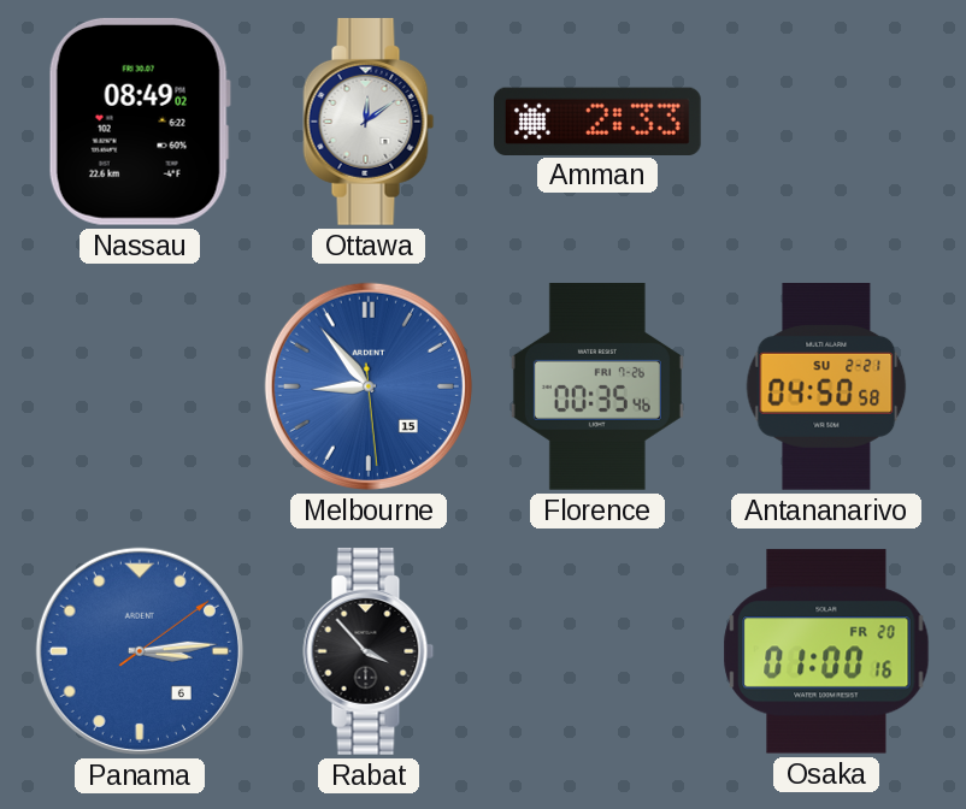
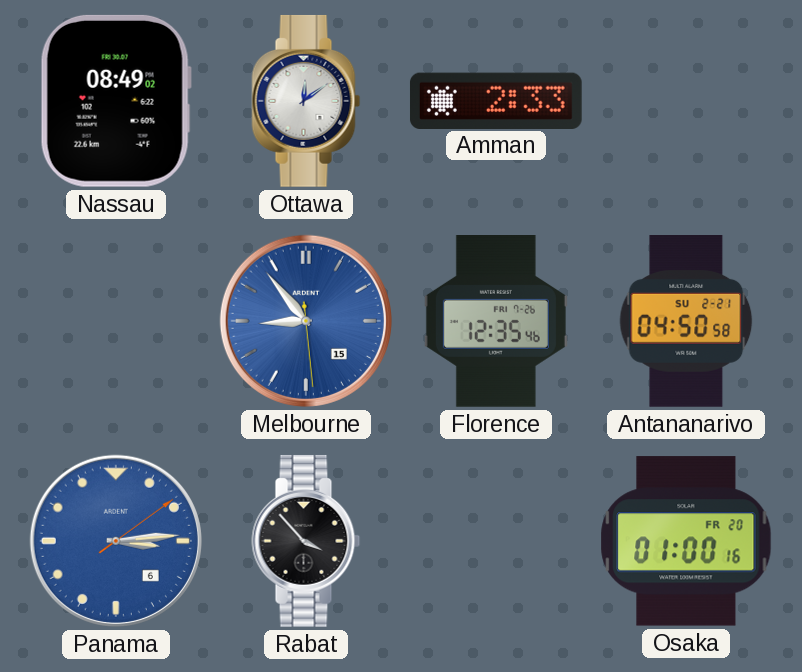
Florence: 00:35 -> 12:35 (496, 322)
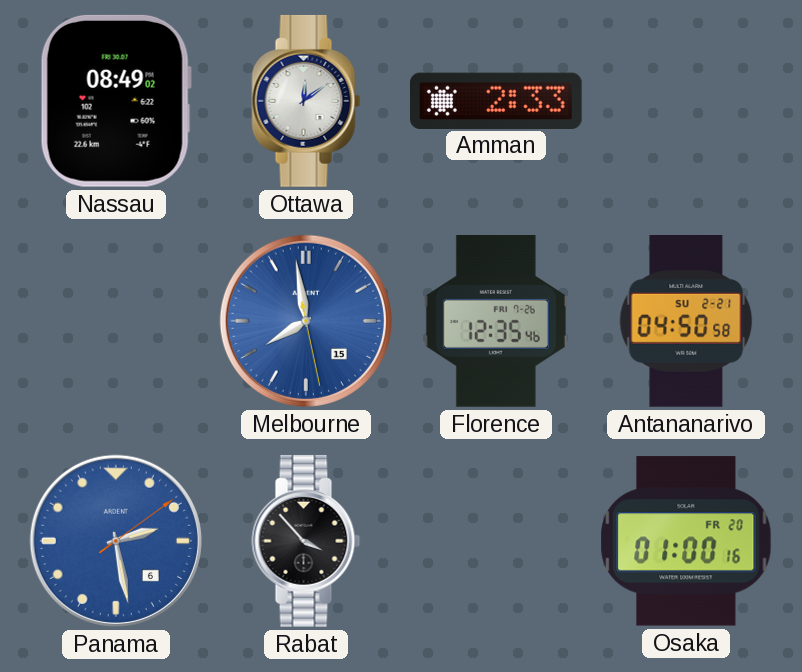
Melbourne: 8:53 -> 7:58 (306, 321)
Panama: 3:14 -> 2:28 (116, 541)
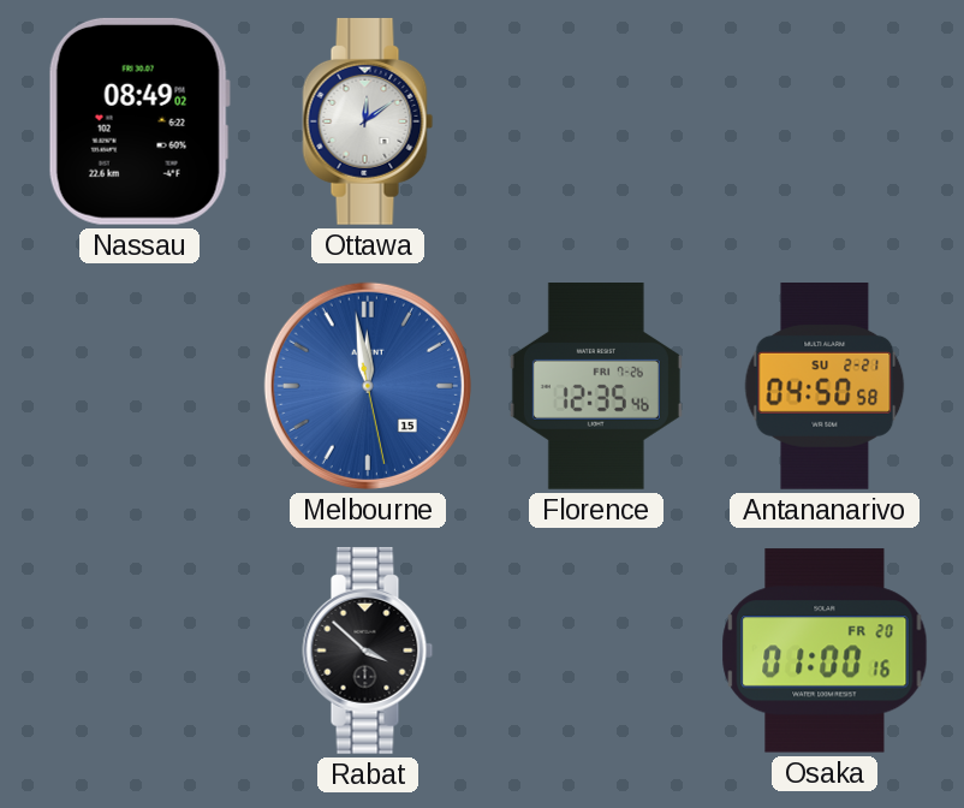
Amman: 2:33 -> none (496, 100)
Melbourne: 7:58 -> 11:58 (368, 386)
Panama: 2:28 -> none (116, 541)
Rabat: 3:53 -> 3:52 (368, 650)
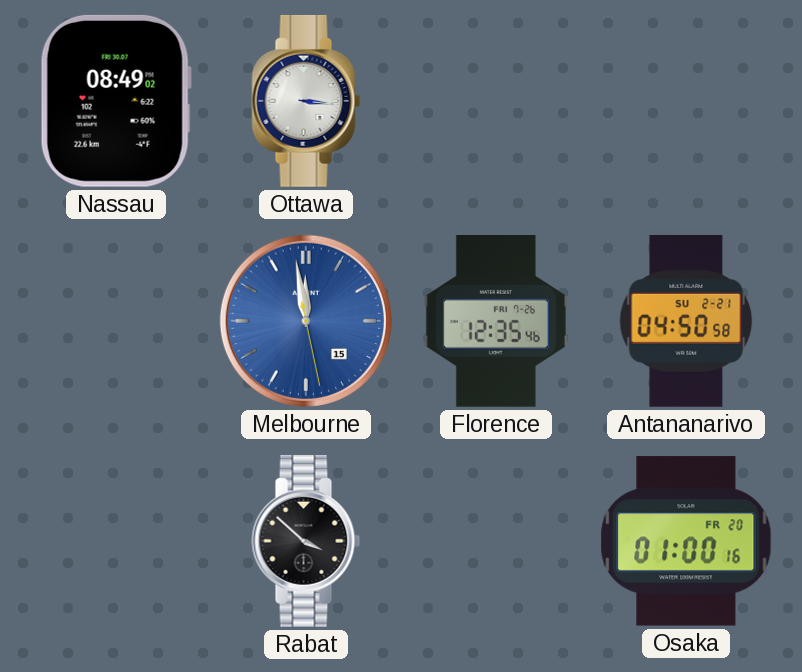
Ottawa: 12:09 -> 3:16 (306, 101)
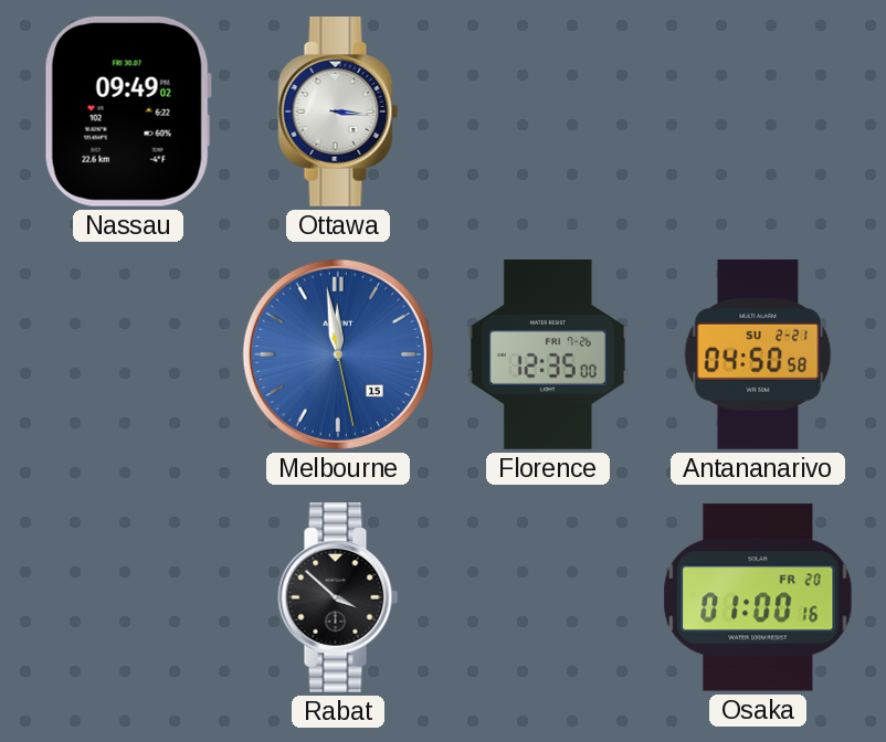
Nassau: 08:49 -> 09:49 (128, 112)
Florence: 12:35:46 -> 12:35:00 (548, 356)
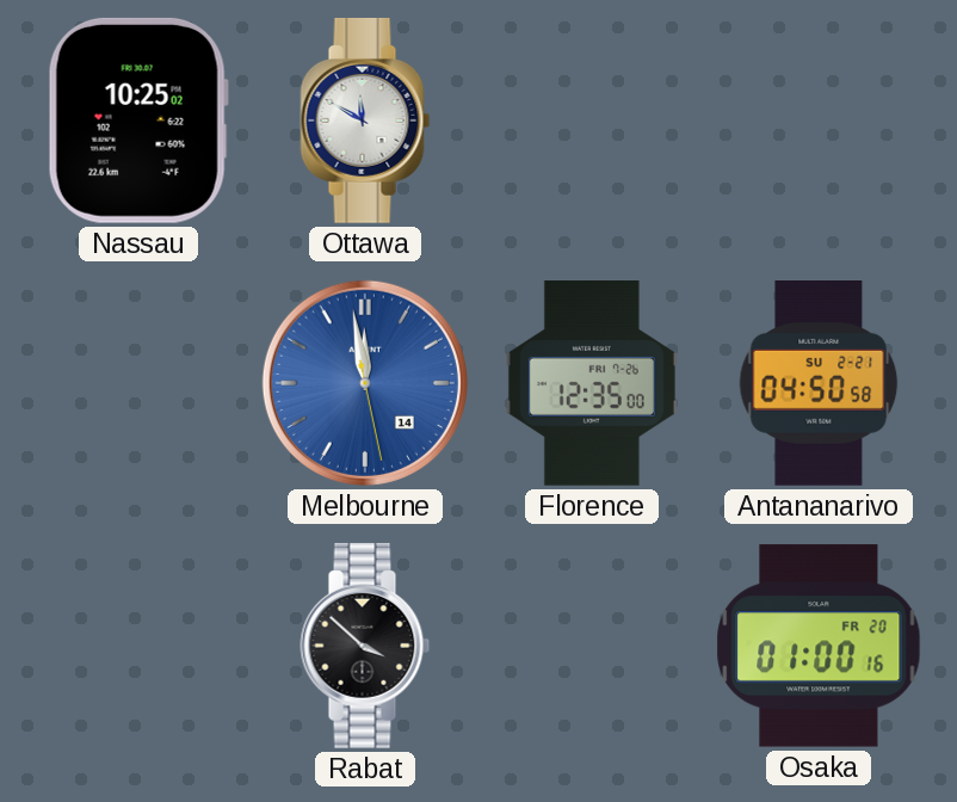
Nassau: 09:49 -> 10:25 (138, 121)
Ottawa: 3:16 -> 11:50 (365, 121)
Melbourne date: 15 -> 14 (365, 383)
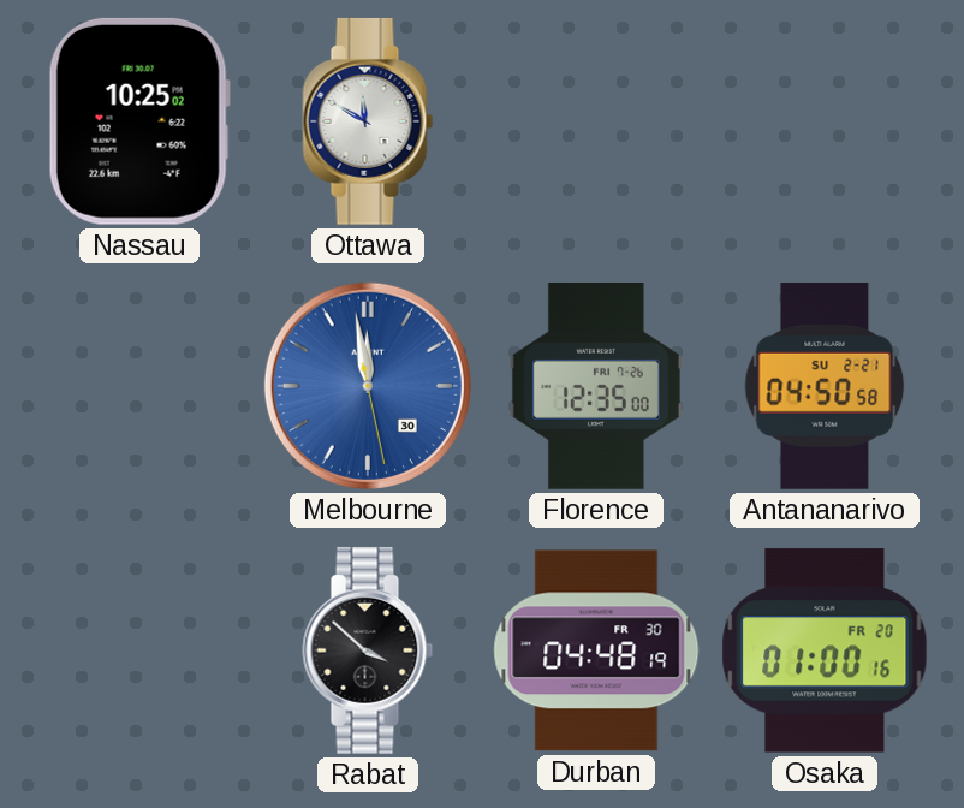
Melbourne date: 14 -> 30 (368, 386)
Durban: none -> 04:48 (596, 650)
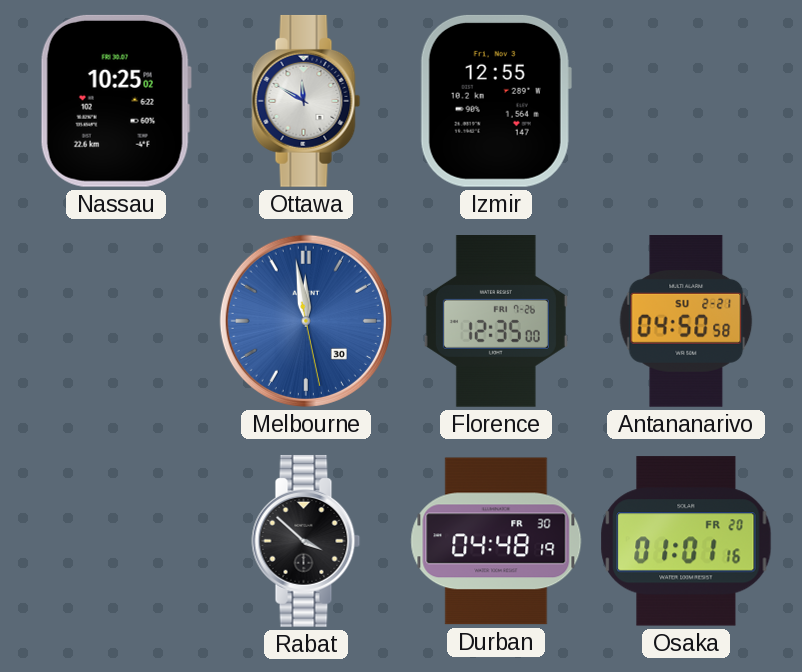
Izmir: none -> 12:55 (496, 101)
Osaka: 01:00 -> 01:01 (686, 541)
